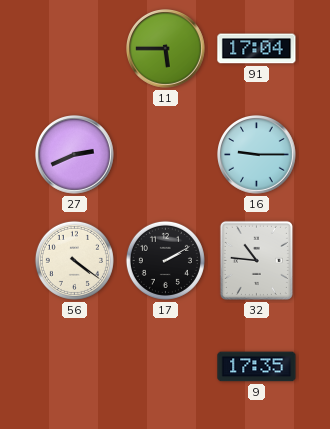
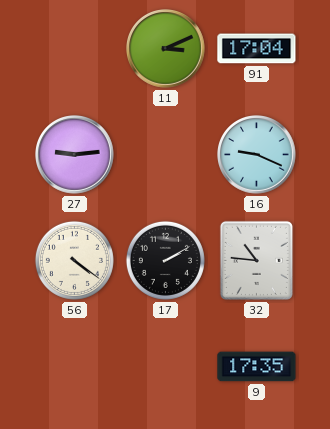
11: 5:45 -> 3:11 (166, 49)
27: 2:41 -> 9:14 (75, 155)
16: 9:15 -> 9:19 (257, 155)
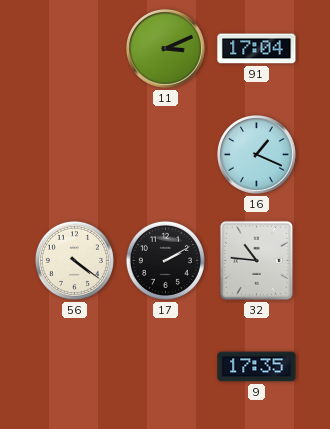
27: 9:14 -> none (75, 155)
16: 9:19 -> 1:19 (257, 155)
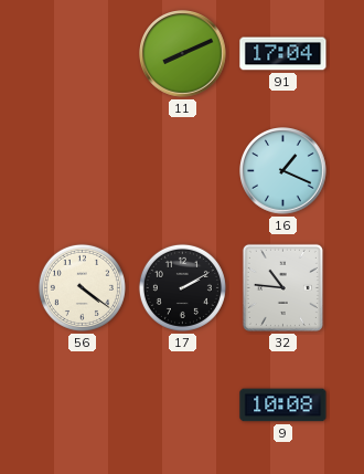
11: 3:11 -> 8:11 (183, 54)
9: 17:35 -> 10:08 (283, 405)
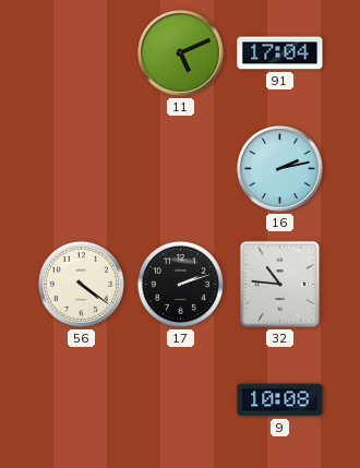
11: 8:11 -> 5:11 (181, 53)
16: 1:19 -> 2:13 (280, 169)
17: 2:10 -> 2:12 (180, 284)
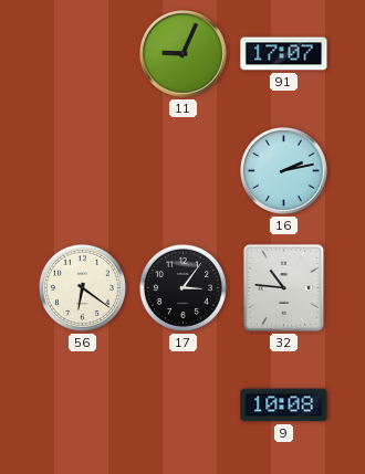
11: 5:11 -> 9:04 (184, 54)
91: 17:04 -> 17:07 (284, 54)
56: 4:21 -> 6:21 (82, 287)
17: 2:12 -> 3:06 (182, 287)
